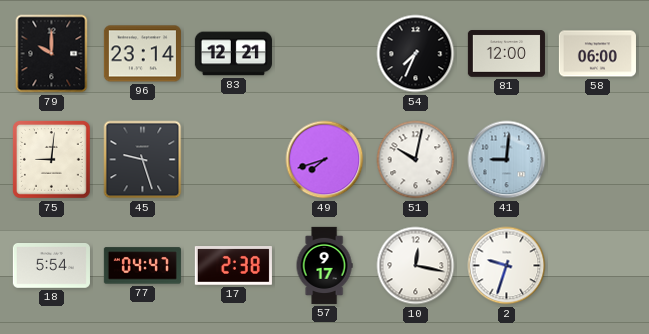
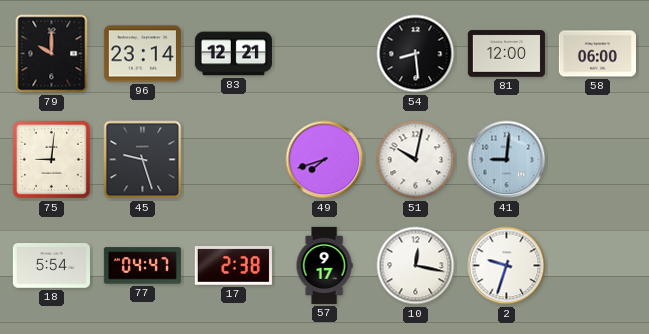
54: 7:34 -> 8:29 (416, 54)
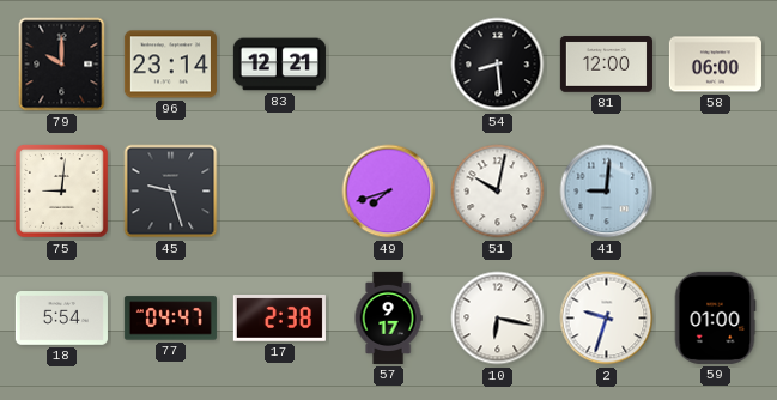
10: 12:17 -> 6:17 (498, 319)
59: none -> 01:00 (715, 317)
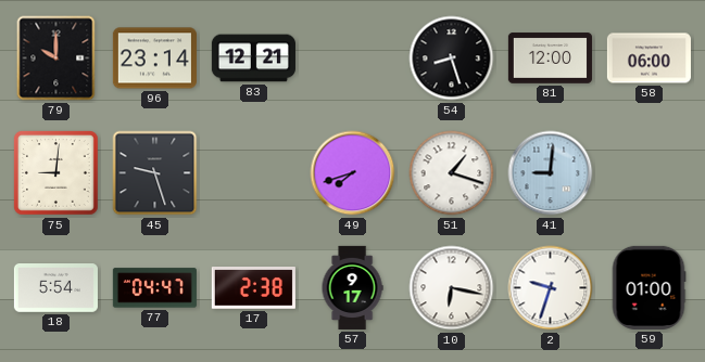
54: 8:29 -> 8:27 (452, 59)
51: 10:02 -> 1:18 (452, 173)
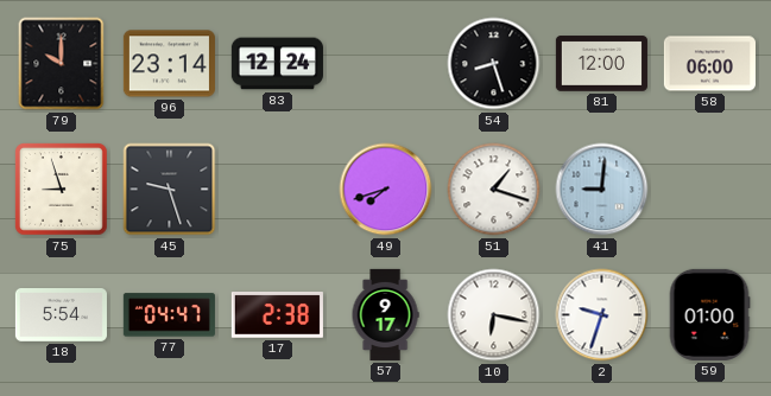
83: 12:21 -> 12:24 (277, 64)
75: 9:01 -> 8:57 (61, 189)
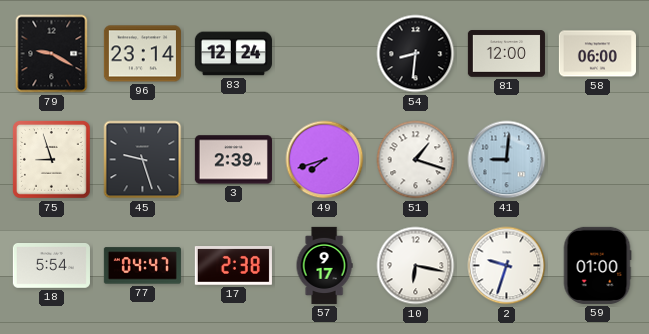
79: 10:00 -> 9:20 (52, 54)
54: 8:27 -> 8:31 (416, 54)
3: none -> 2:39 (233, 160)
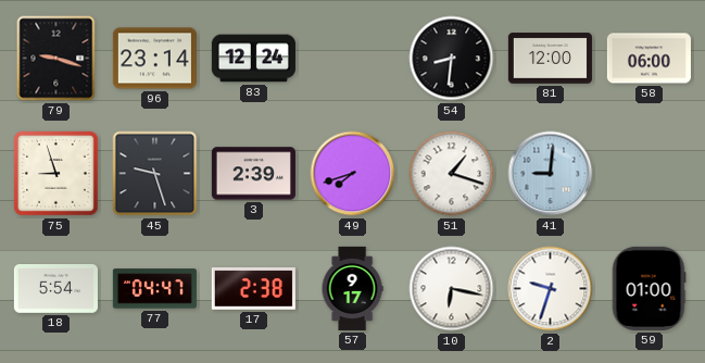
79: 9:20 -> 9:18 (56, 59)
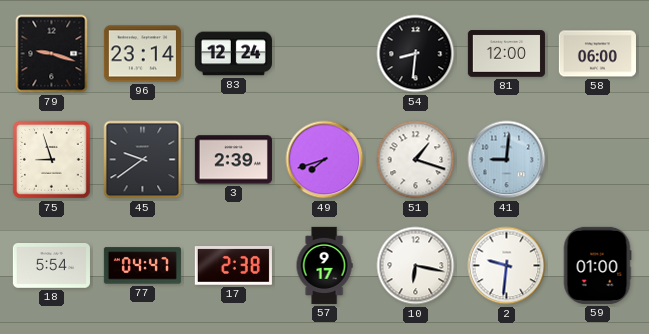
45: 9:27 -> 9:39 (143, 160)
2: 9:33 -> 9:31 (507, 266)
